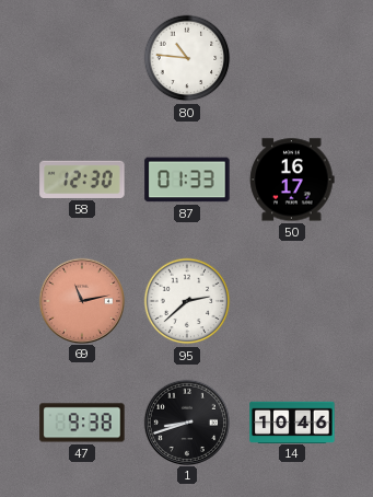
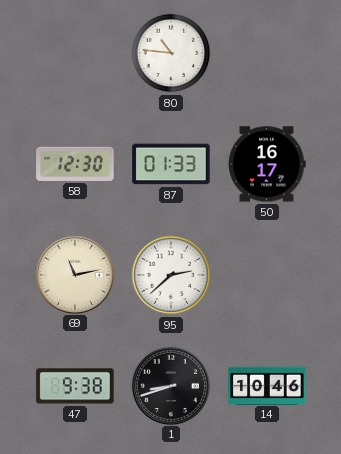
69 dial: salmon -> cream (74, 274)
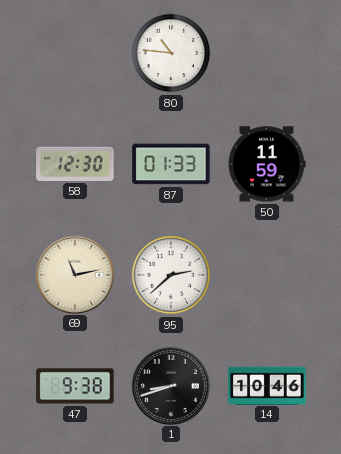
50: 16:17 -> 11:59 (267, 164)
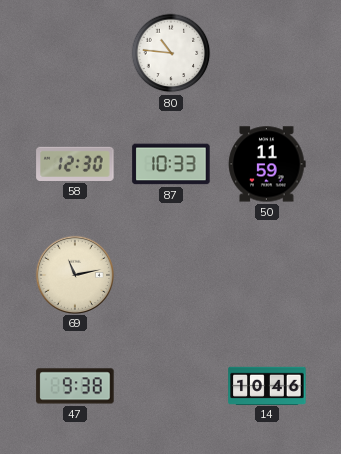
87: 01:33 -> 10:33 (171, 164)
95: 2:38 -> none (171, 275)
1: 8:42 -> none (170, 385)
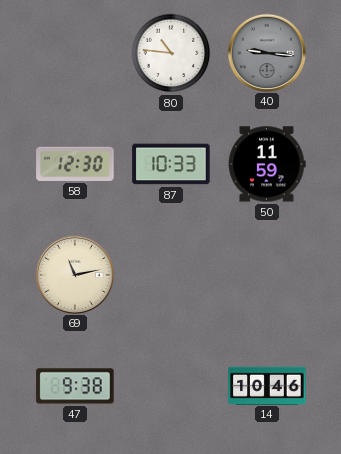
40: none -> 9:16 (266, 52)
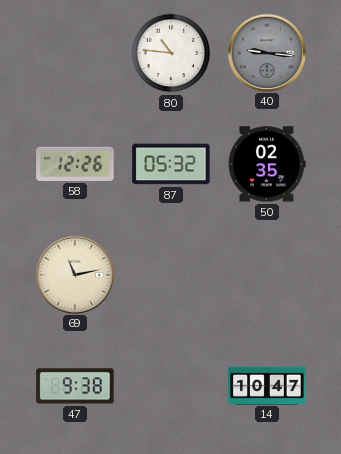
58: 12:30 -> 12:26 (75, 164)
87: 10:33 -> 05:32 (171, 164)
50: 11:59 -> 02:35 (267, 164)
14: 10:46 -> 10:47 (267, 385)
